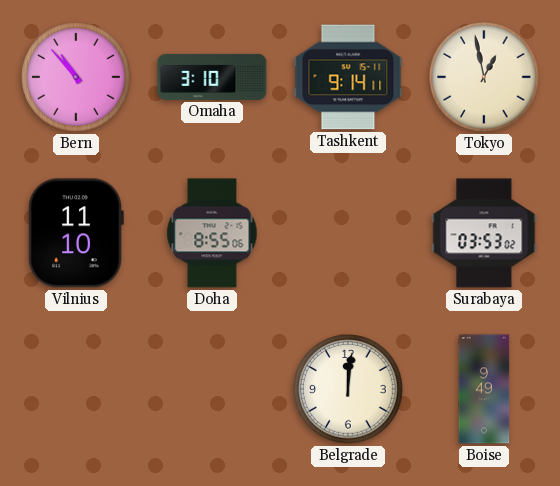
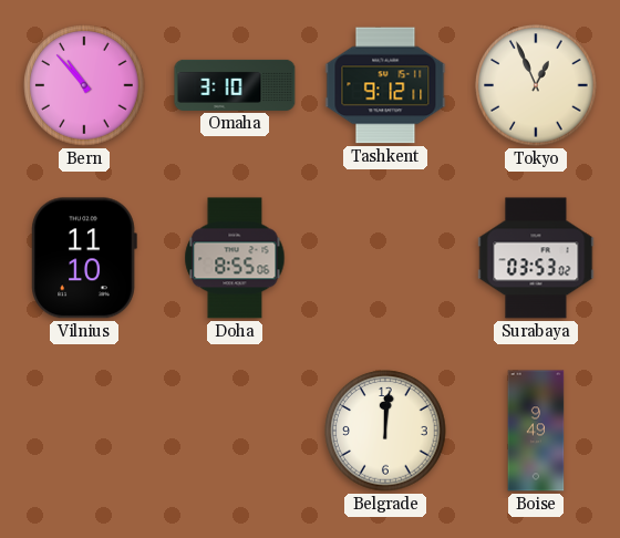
Tashkent: 9:14 -> 9:12 (385, 85)
Tokyo: 12:58 -> 12:56 (536, 85)
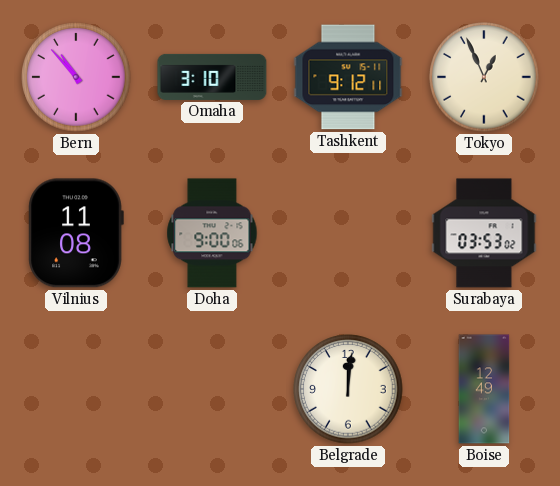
Vilnius: 11:10 -> 11:08 (76, 233)
Doha: 8:55 -> 9:00 (212, 233)
Boise: 9:49 -> 12:49 (484, 389)
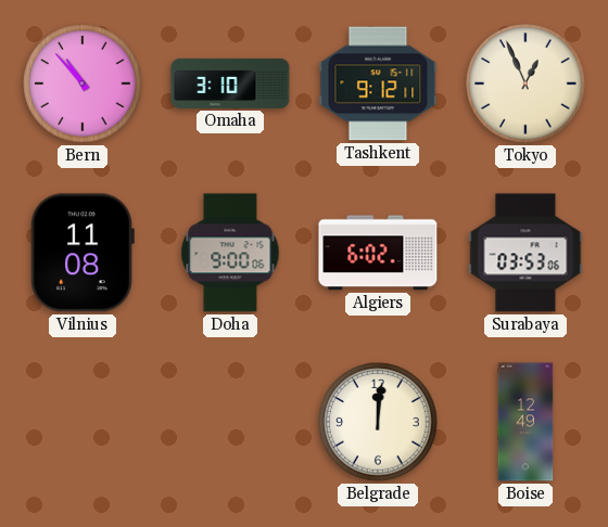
Algiers: none -> 6:02 (378, 253)
Surabaya: 03:53:02 -> 03:53:06 (525, 253)
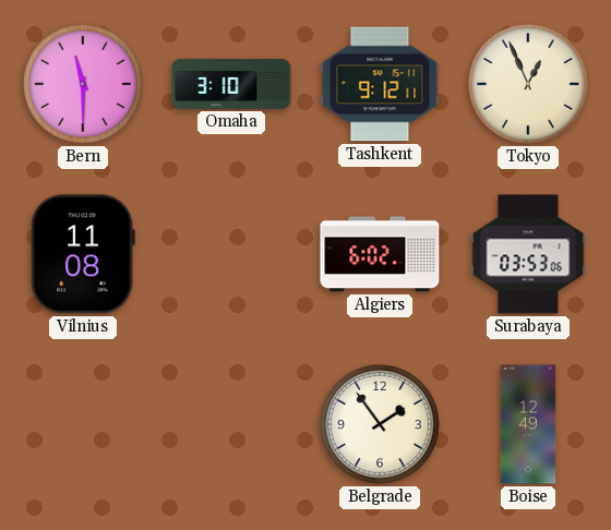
Bern: 10:53 -> 11:30 (83, 84)
Doha: 9:00 -> none (230, 253)
Belgrade: 12:01 -> 1:54 (380, 424)
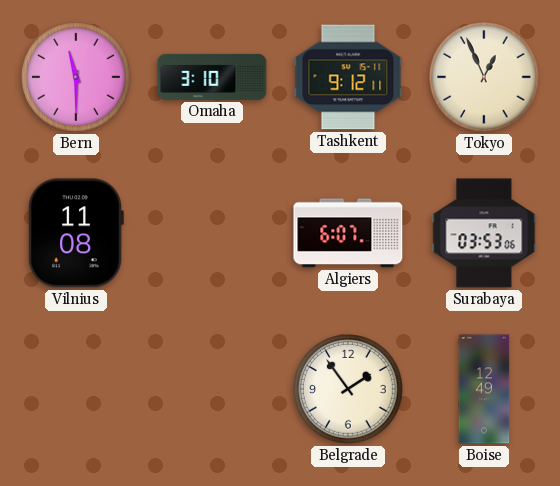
Algiers: 6:02 -> 6:07 (348, 233)
